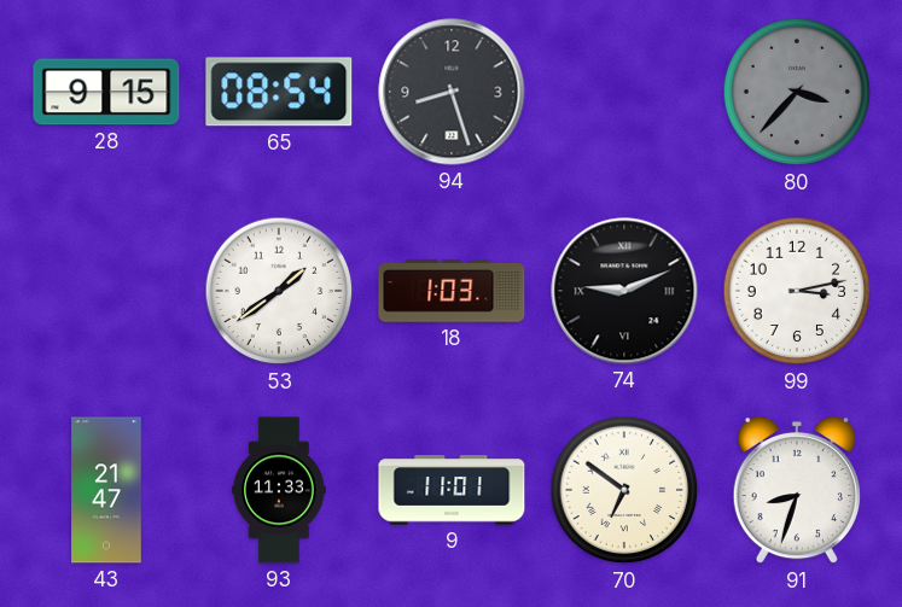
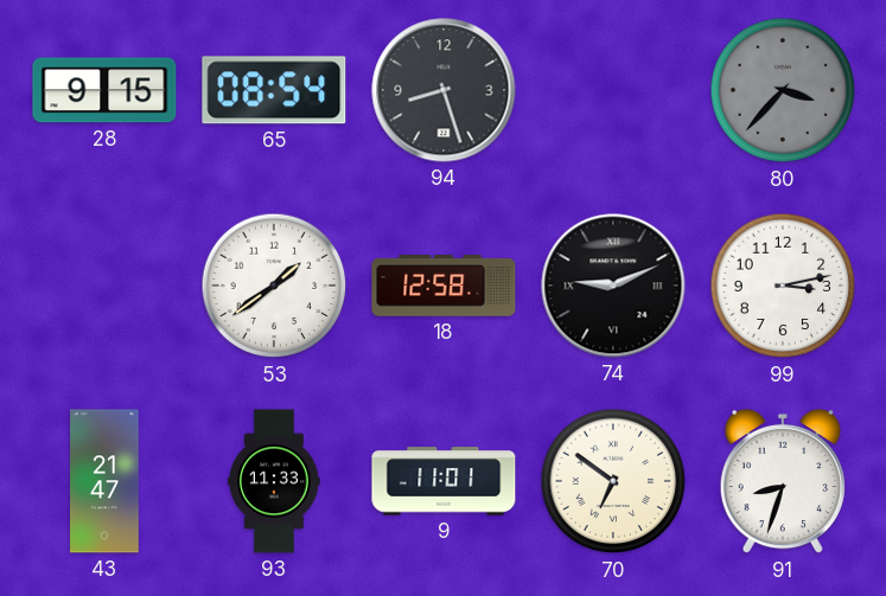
18: 1:03 -> 12:58 (444, 286)
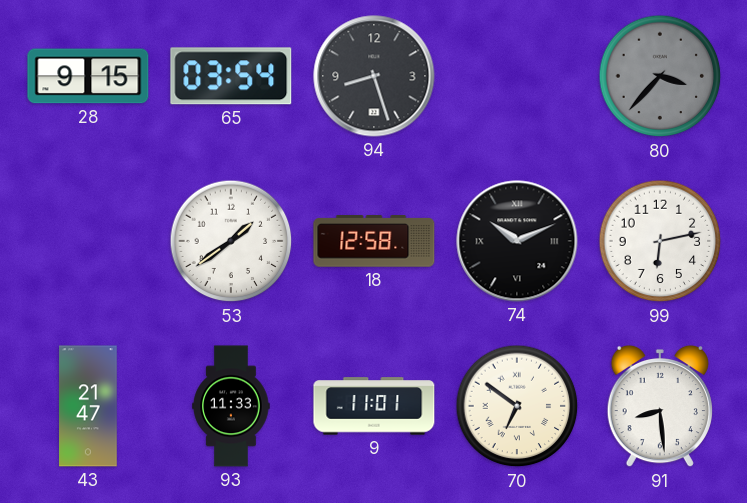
65: 08:54 -> 03:54 (231, 76)
74: 9:11 -> 10:11 (517, 241)
99: 3:13 -> 6:13 (660, 241)
91: 8:33 -> 8:29 (660, 406)
